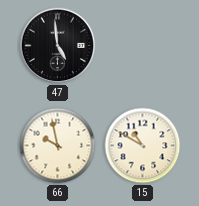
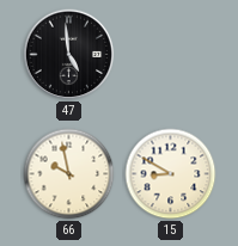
15: 10:50 -> 8:50 (171, 174)
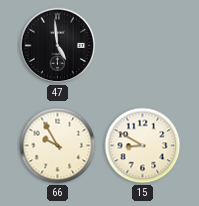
66: 9:58 -> 9:55 (58, 146)
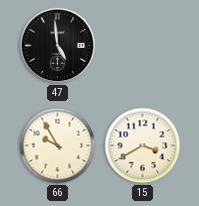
15: 8:50 -> 3:40 (143, 146)
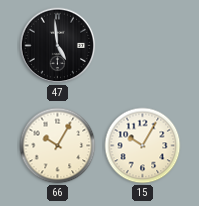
66: 9:55 -> 10:05 (58, 146)
15: 3:40 -> 10:05 (143, 146)
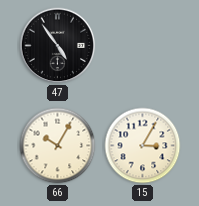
47: 4:59 -> 4:54 (58, 46)
15: 10:05 -> 3:05 (143, 146)
